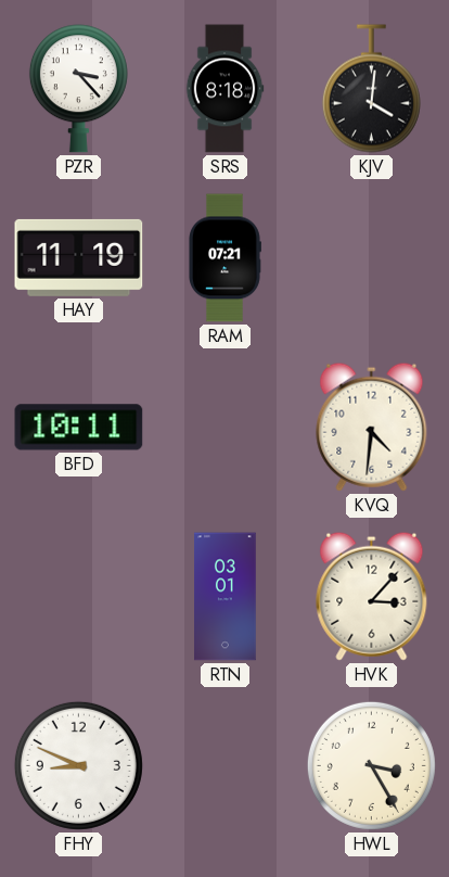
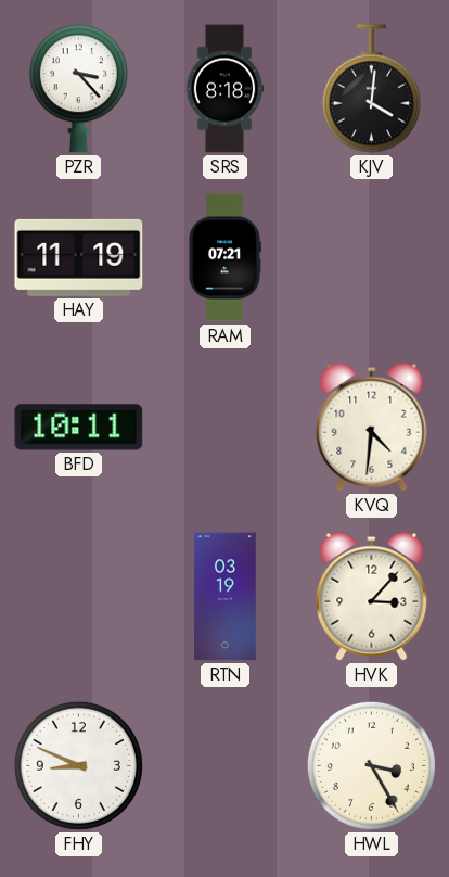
RTN: 03:01 -> 03:19 (226, 597)
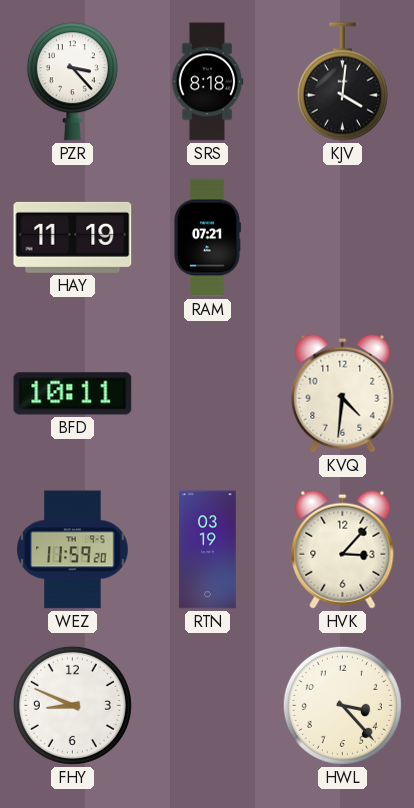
WEZ: none -> 11:59 (73, 550)
HWL: 3:25 -> 3:23 (342, 705)
